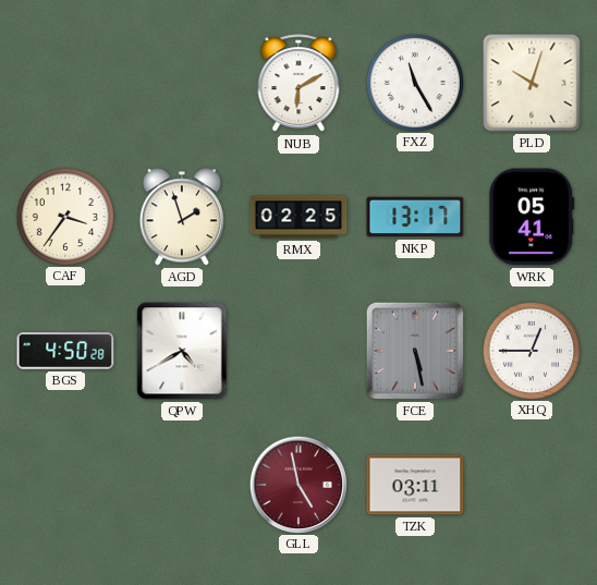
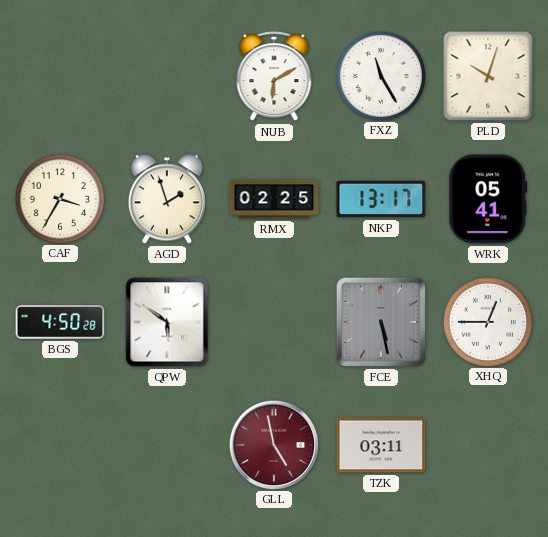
CAF: 3:36 -> 3:35 (59, 198)
QPW: 4:40 -> 5:51 (167, 322)
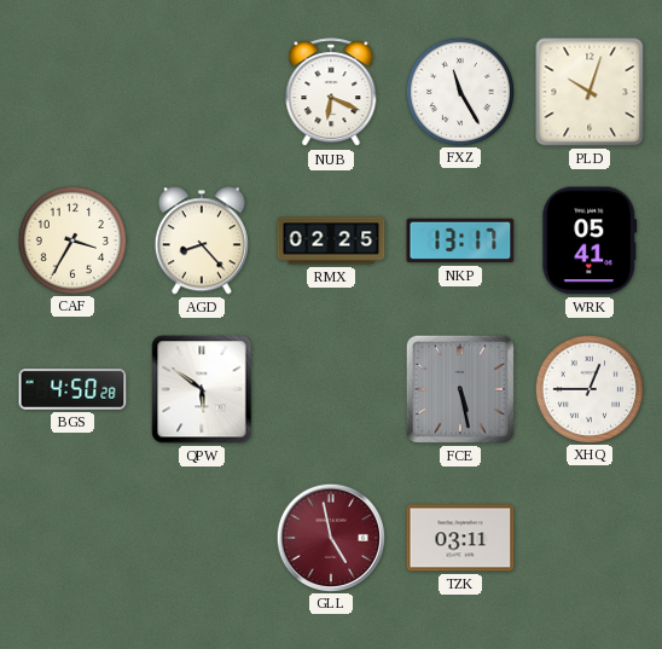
NUB: 6:10 -> 6:19 (331, 93)
AGD: 1:57 -> 8:23 (202, 241)
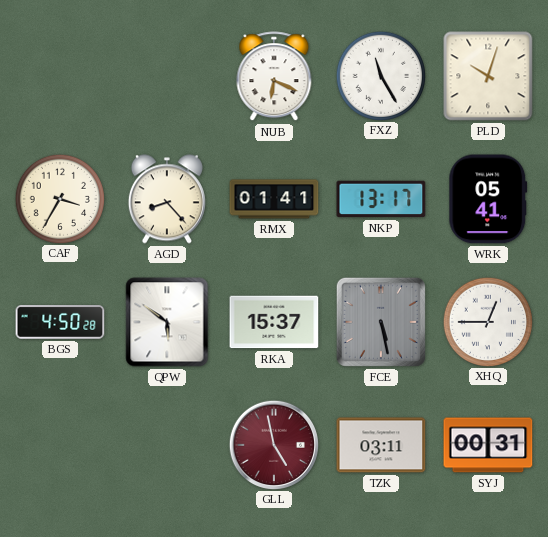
RMX: 02:25 -> 01:41 (274, 199)
RKA: none -> 15:37 (274, 322)
SYJ: none -> 00:31 (488, 445)
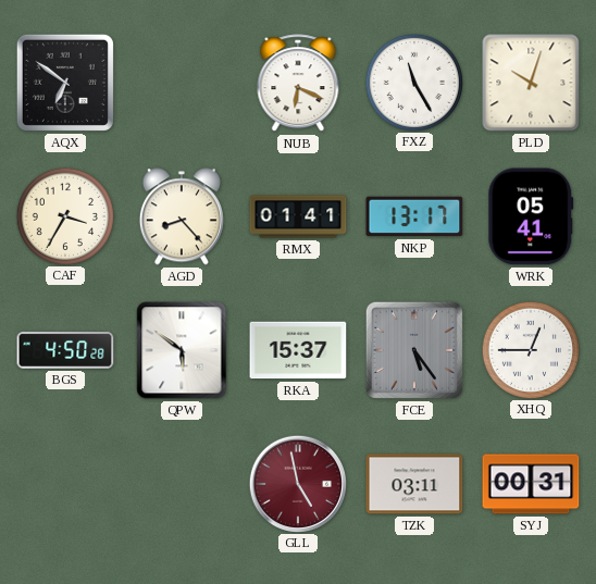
AQX: none -> 6:51 (65, 83)
FCE: 5:28 -> 5:24 (414, 350)
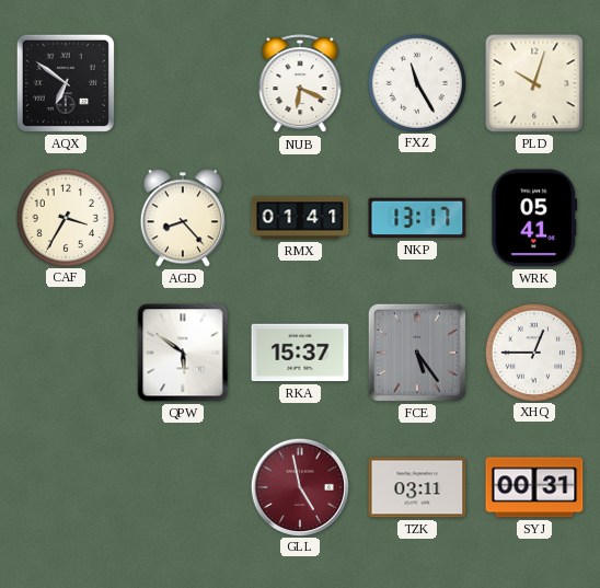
BGS: 4:50 -> none (65, 351)
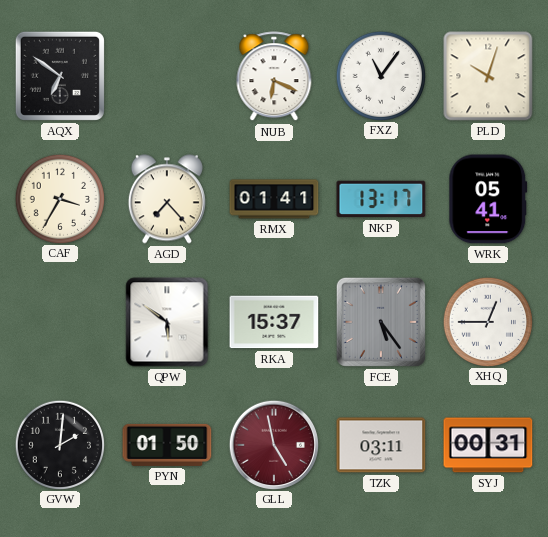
FXZ: 11:25 -> 11:06 (380, 75)
AGD: 8:23 -> 7:23 (167, 199)
GVW: none -> 2:01 (59, 444)
PYN: none -> 01:50 (167, 445)
